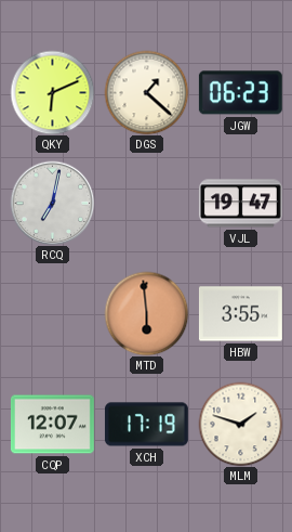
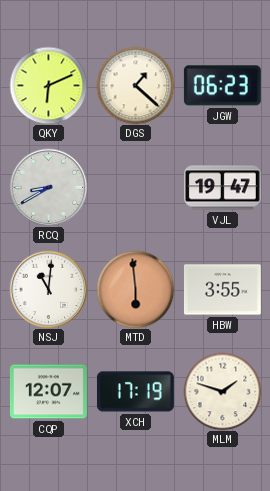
RCQ: 7:02 -> 8:40 (48, 187)
NSJ: none -> 11:01 (48, 289)
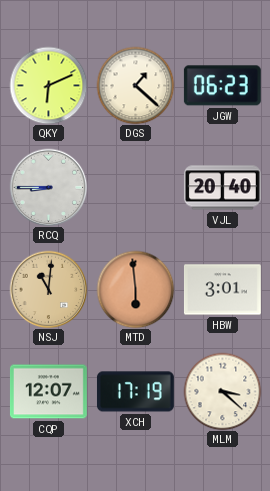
RCQ: 8:40 -> 8:45 (48, 187)
VJL: 19:47 -> 20:40 (222, 188)
NSJ dial: white -> champagne (48, 289)
HBW: 3:55 -> 3:01 (223, 290)
MLM: 1:48 -> 3:22 (222, 391)
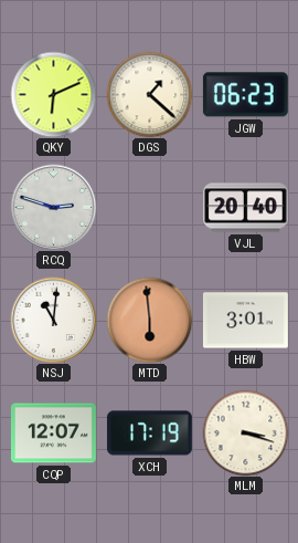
RCQ: 8:45 -> 2:48 (53, 207)
NSJ dial: champagne -> white (53, 320)
MLM: 3:22 -> 3:18 (245, 432)
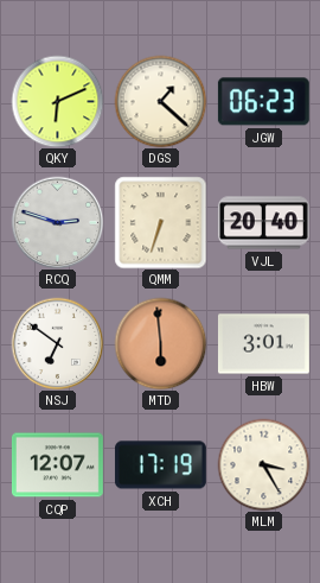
QMM: none -> 6:33 (160, 222)
NSJ: 11:01 -> 6:51 (57, 343)
MLM: 3:18 -> 3:25 (263, 464)
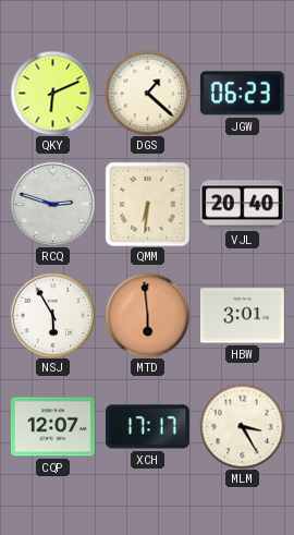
QMM: 6:33 -> 6:31 (147, 204)
NSJ: 6:51 -> 5:55 (52, 315)
XCH: 17:19 -> 17:17 (147, 427)
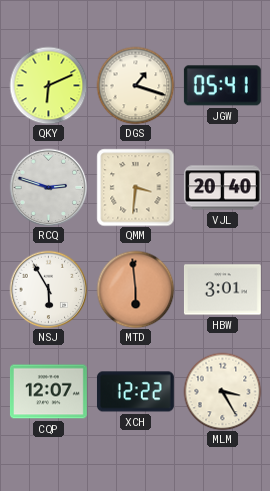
DGS: 1:22 -> 1:18 (135, 85)
JGW: 06:23 -> 05:41 (222, 86)
QMM: 6:31 -> 3:31 (135, 187)
XCH: 17:17 -> 12:22 (135, 392)
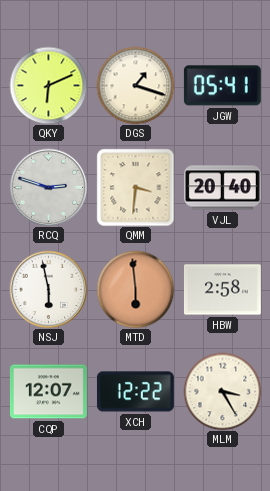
NSJ: 5:55 -> 5:58 (48, 289)
HBW: 3:01 -> 2:58 (223, 290)
